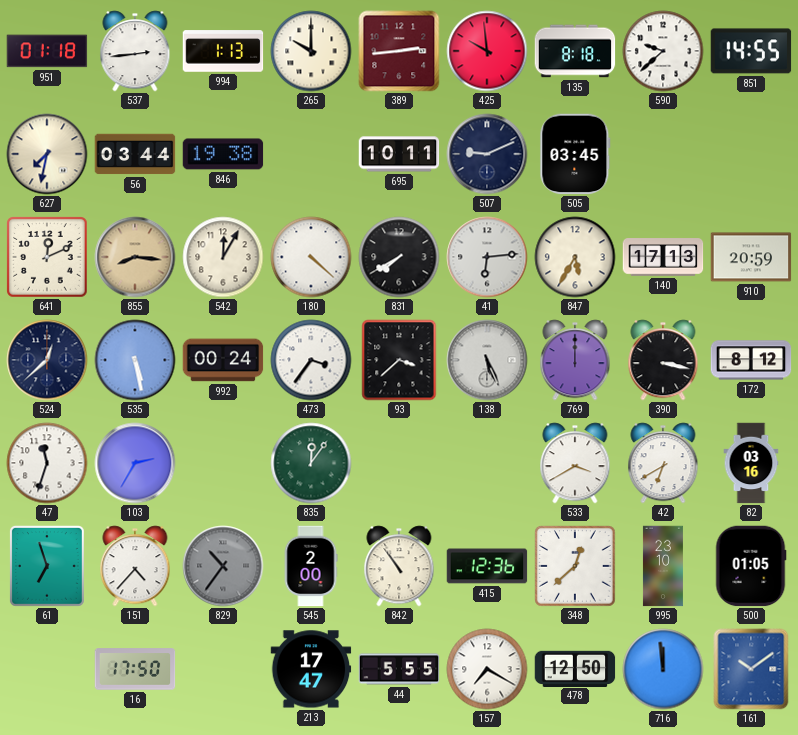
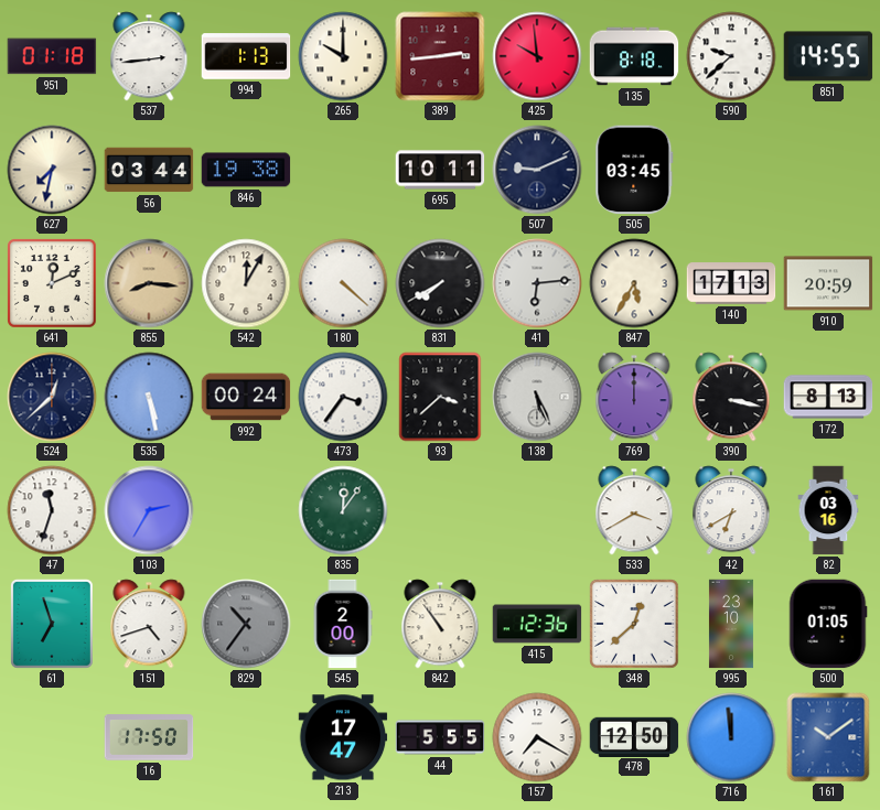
172: 8:12 -> 8:13 (828, 397)
151: 4:37 -> 4:42 (149, 624)
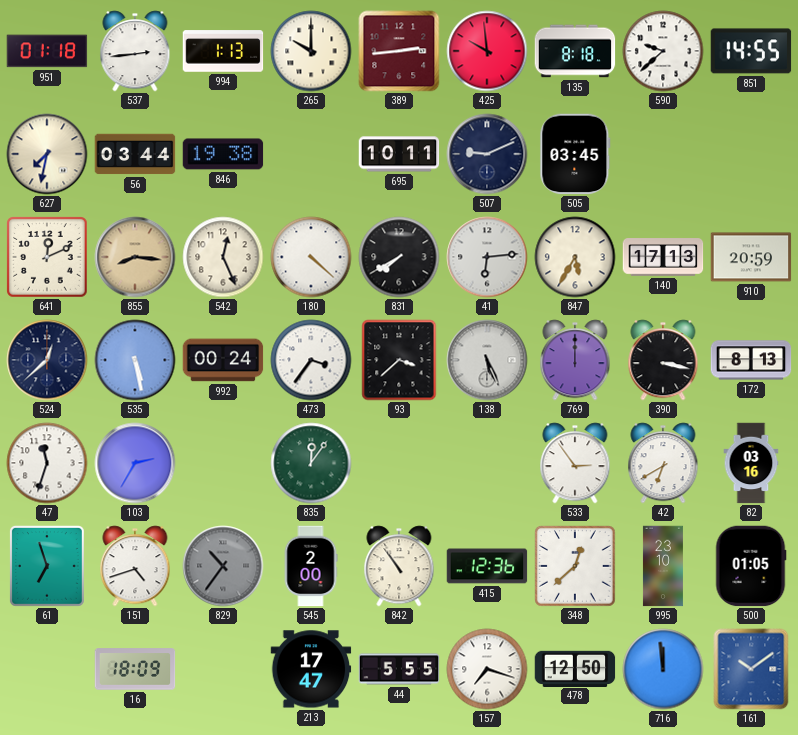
542: 12:05 -> 12:26 (223, 257)
533: 3:40 -> 2:54 (575, 463)
16: 17:50 -> 18:09 (135, 669)
157: 7:20 -> 7:18 (487, 669)
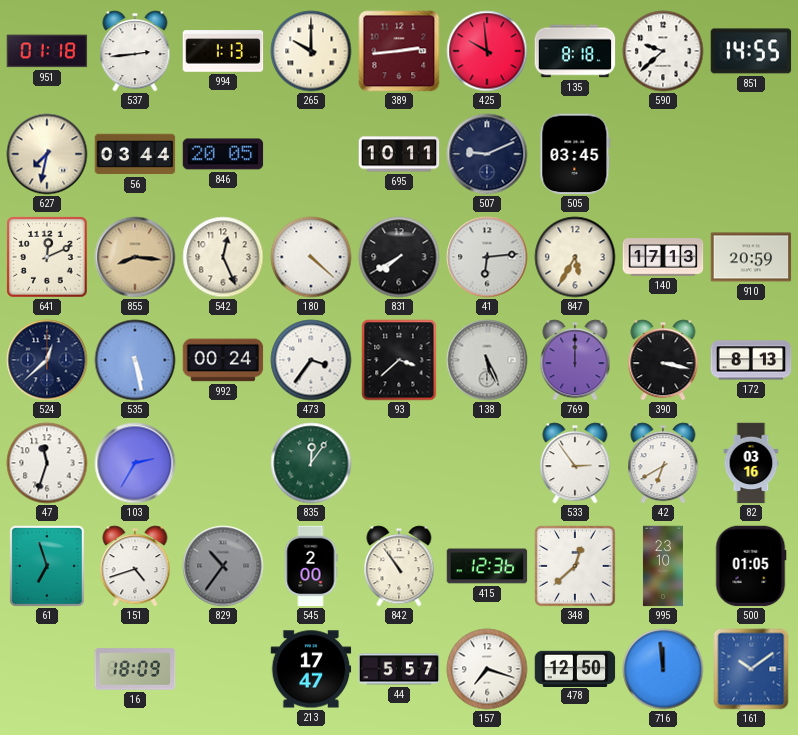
846: 19:38 -> 20:05 (223, 154)
44: 5:55 -> 5:57 (399, 669)
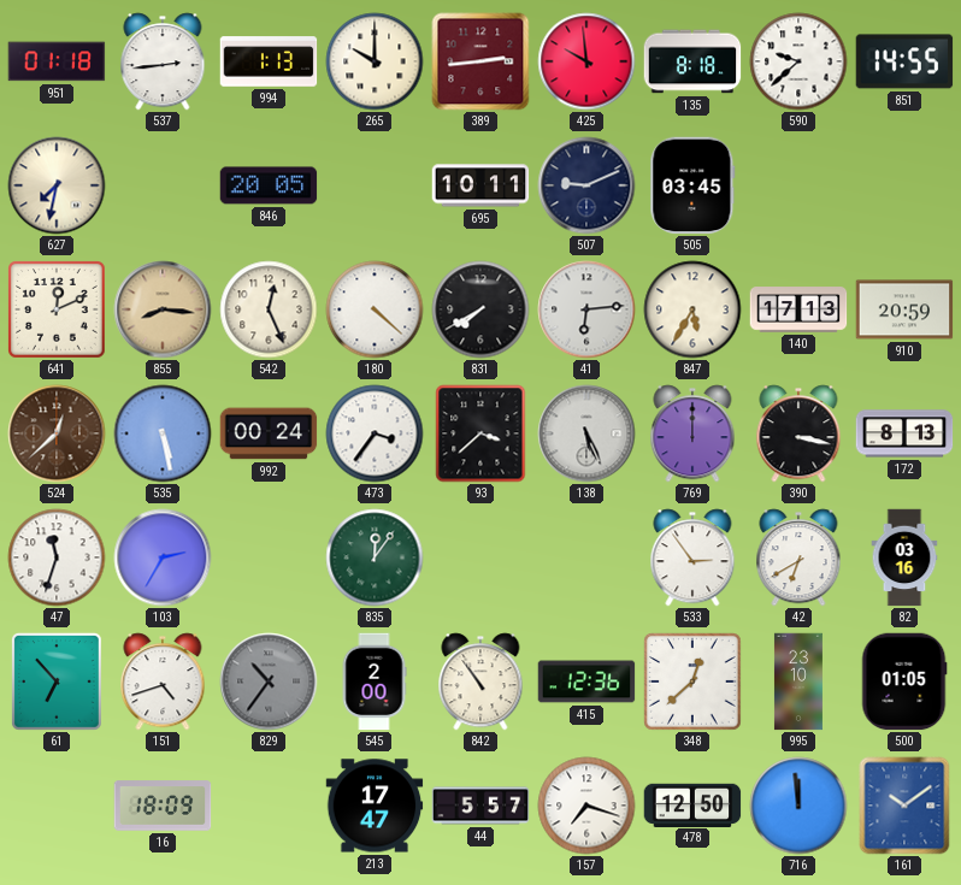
56: 03:44 -> none (135, 154)
524 dial: navy -> brown (57, 433)
61: 6:57 -> 6:53 (57, 682)
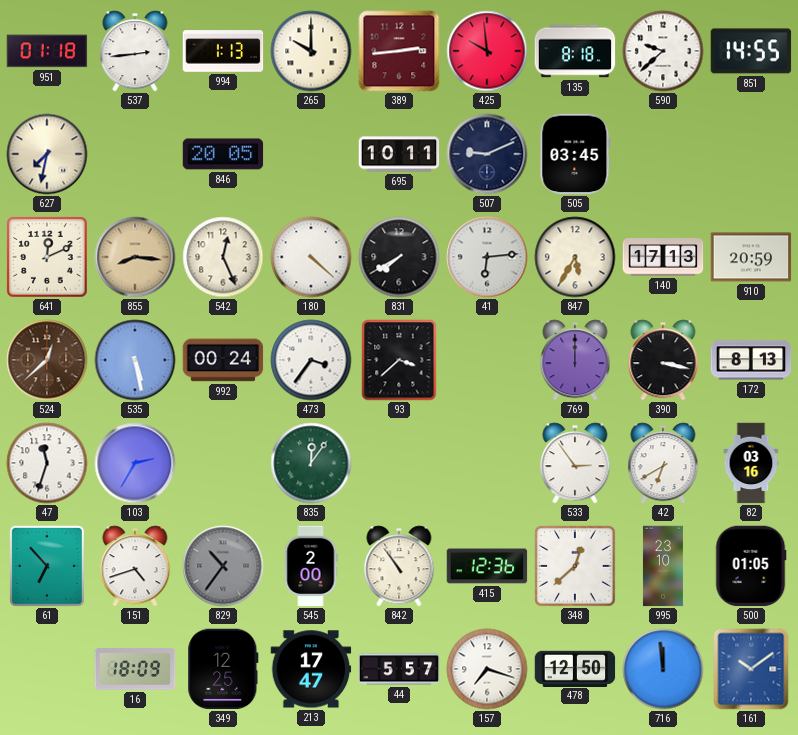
138: 5:26 -> none (586, 433)
349: none -> 12:25 (223, 669)
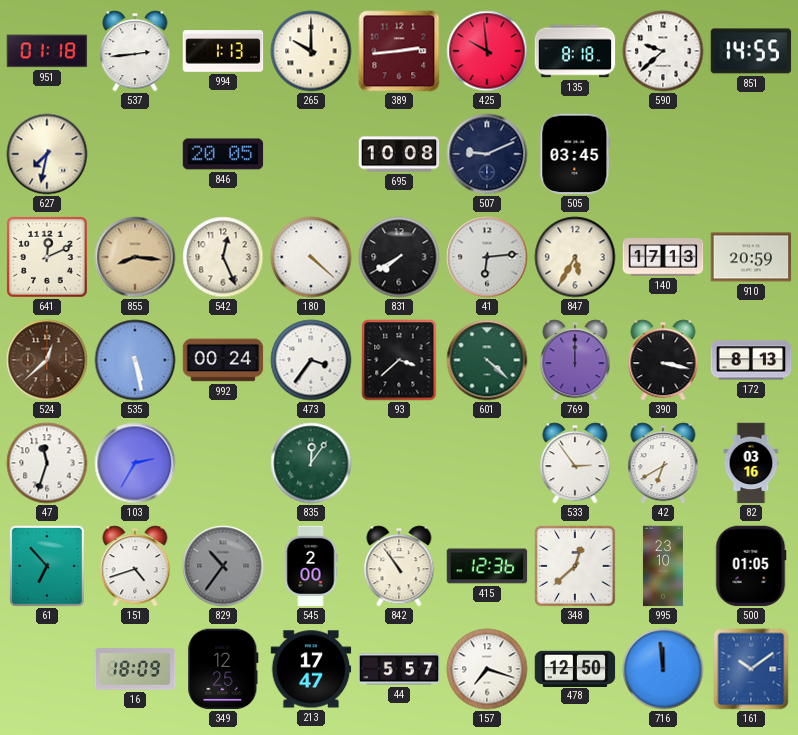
695: 10:11 -> 10:08 (399, 154)
601: none -> 4:22 (487, 360)
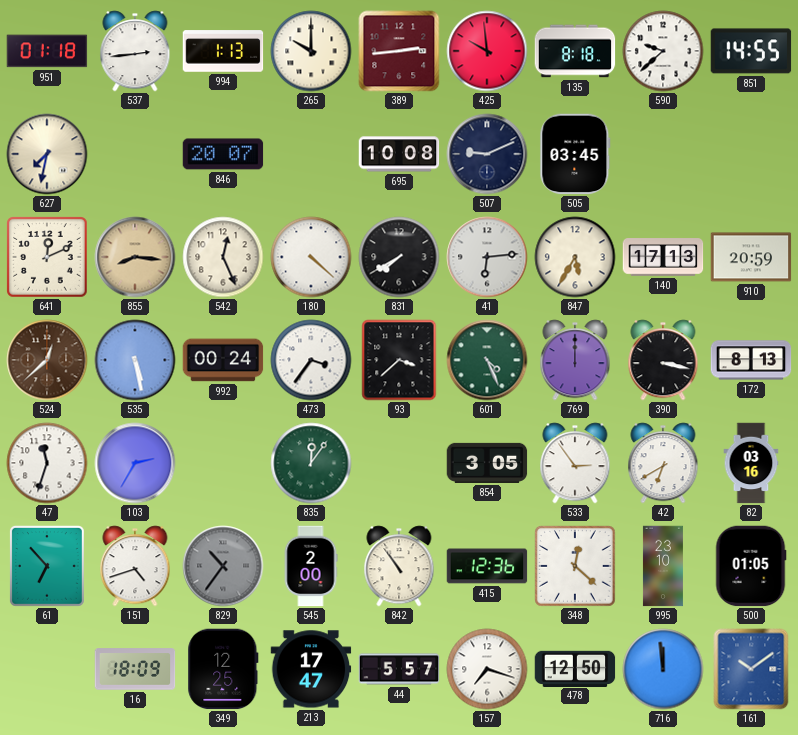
846: 20:05 -> 20:07 (223, 154)
601: 4:22 -> 4:26 (487, 360)
854: none -> 3:05 (487, 463)
348: 12:38 -> 12:22 (575, 566)
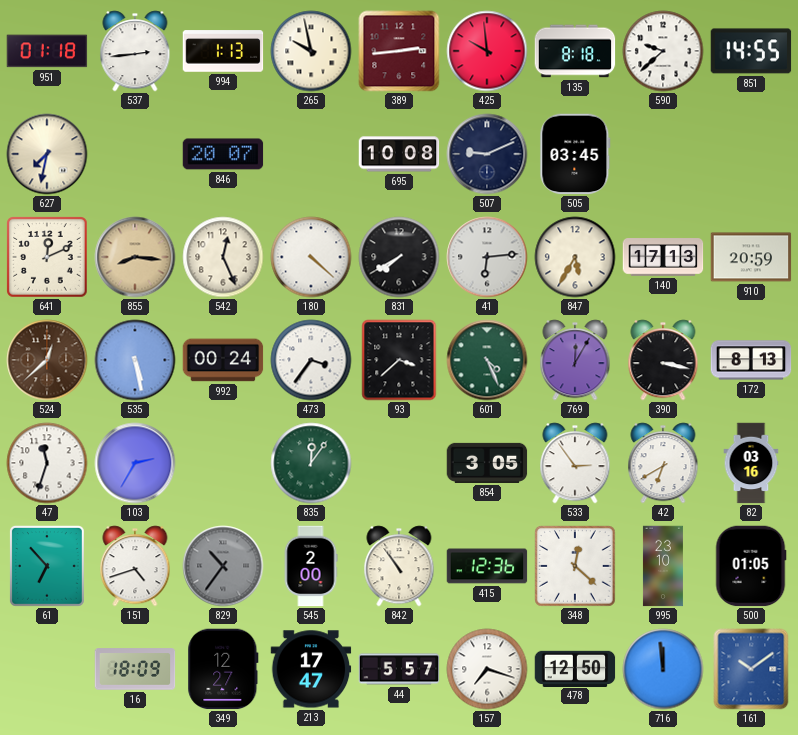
265: 10:00 -> 9:58 (311, 51)
769: 12:00 -> 12:05 (575, 360)
349: 12:25 -> 12:27 (223, 669)
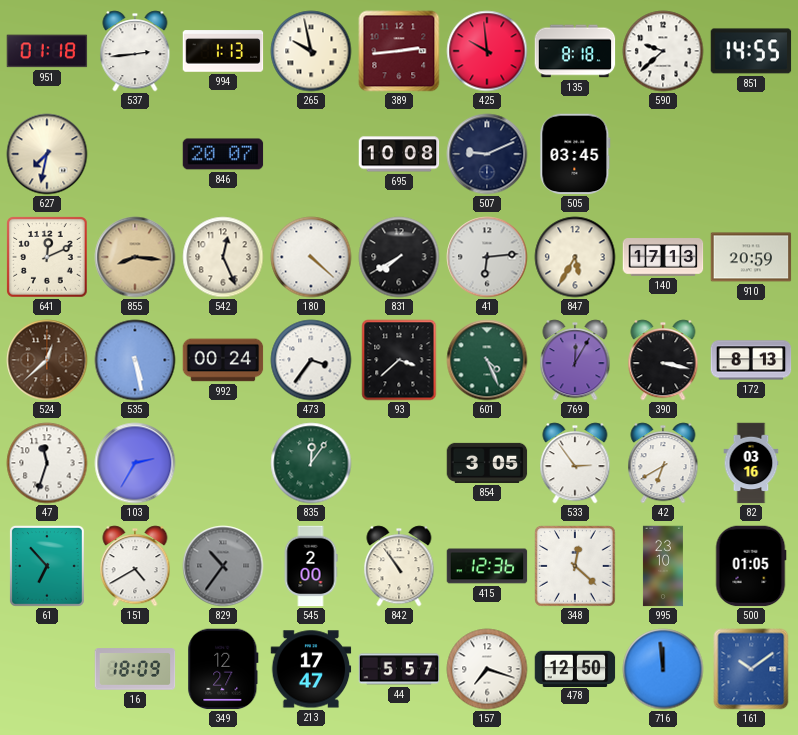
151: 4:42 -> 4:40 (135, 566)
